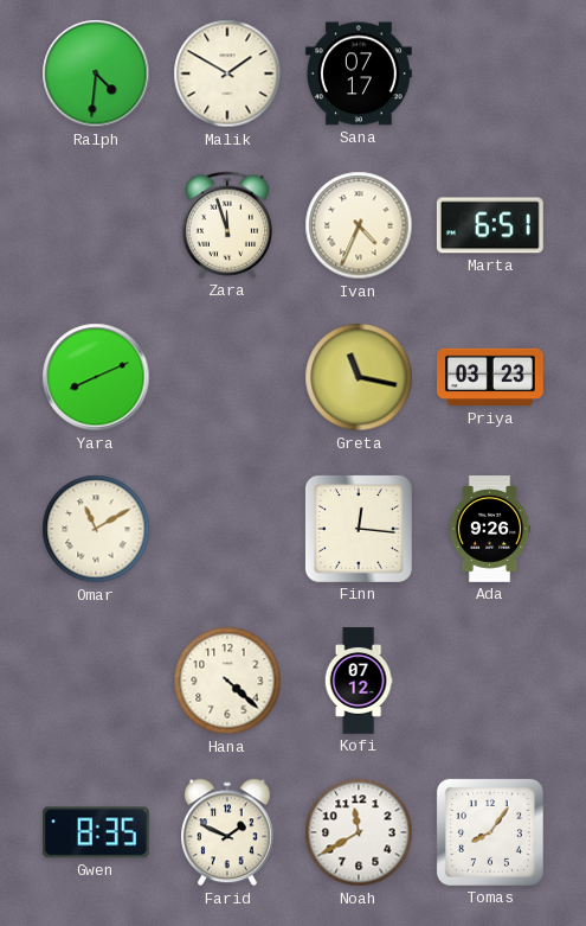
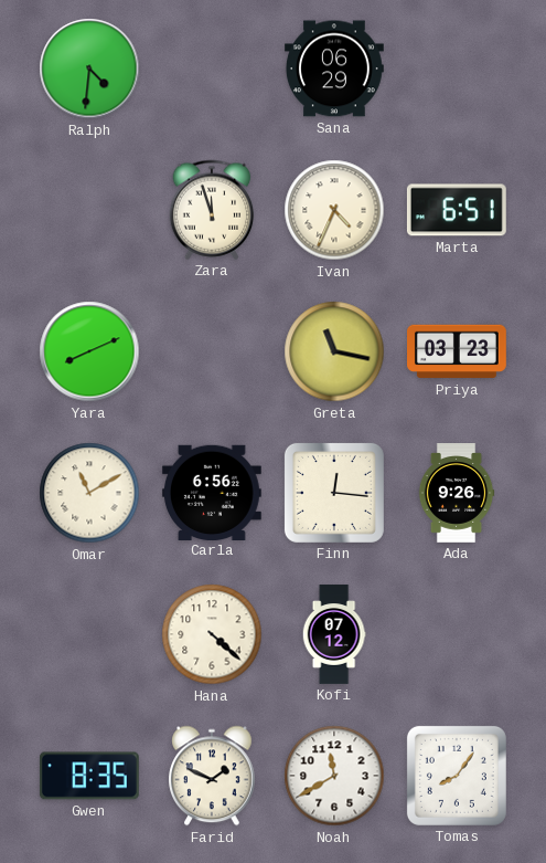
Malik: 1:50 -> none (227, 74)
Sana: 07:17 -> 06:29 (335, 69)
Carla: none -> 6:56 (212, 492)
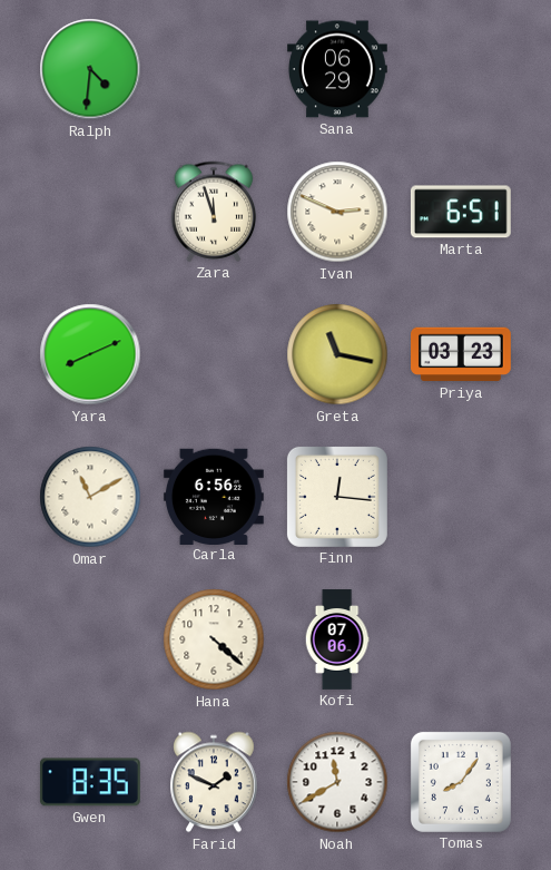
Ivan: 4:34 -> 2:49 (337, 212)
Ada: 9:26 -> none (457, 494)
Kofi: 07:12 -> 07:06 (337, 639)
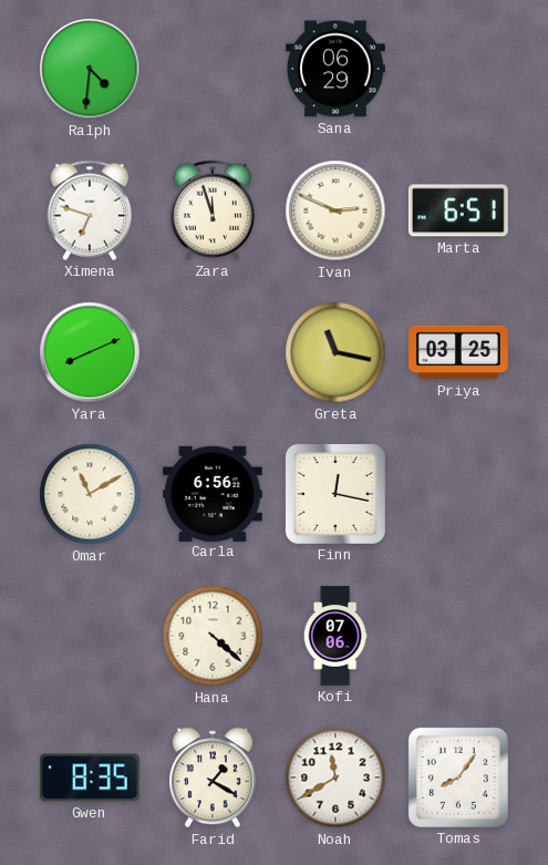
Ximena: none -> 6:48 (90, 210)
Priya: 03:23 -> 03:25 (459, 352)
Finn: 12:16 -> 12:17 (335, 494)
Farid: 1:49 -> 1:20 (214, 778)
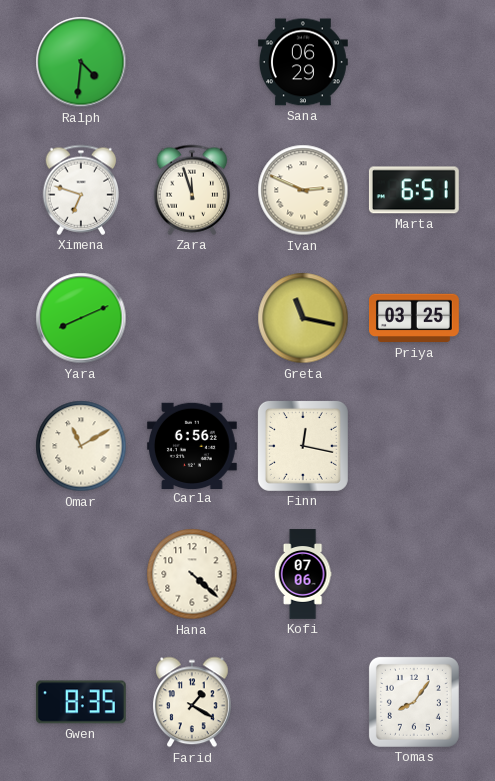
Noah: 11:40 -> none (335, 778)
